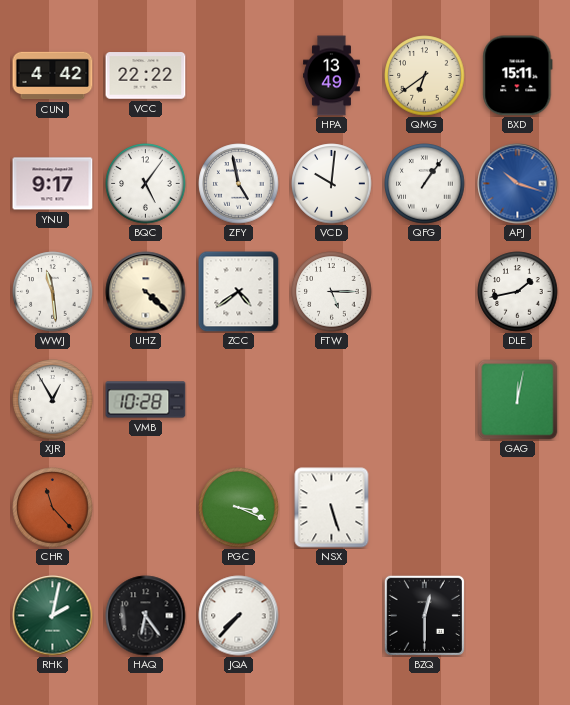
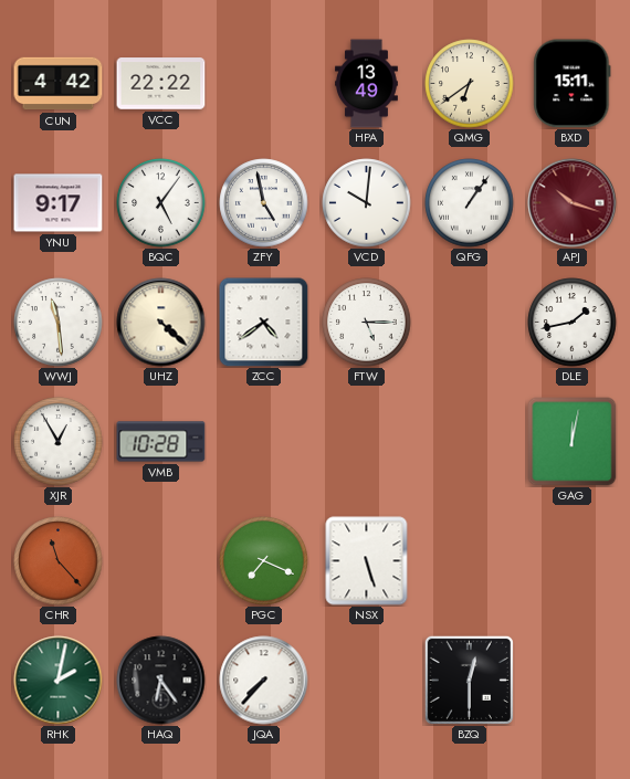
APJ dial: blue -> burgundy (573, 203)
PGC: 3:19 -> 7:19 (264, 561)
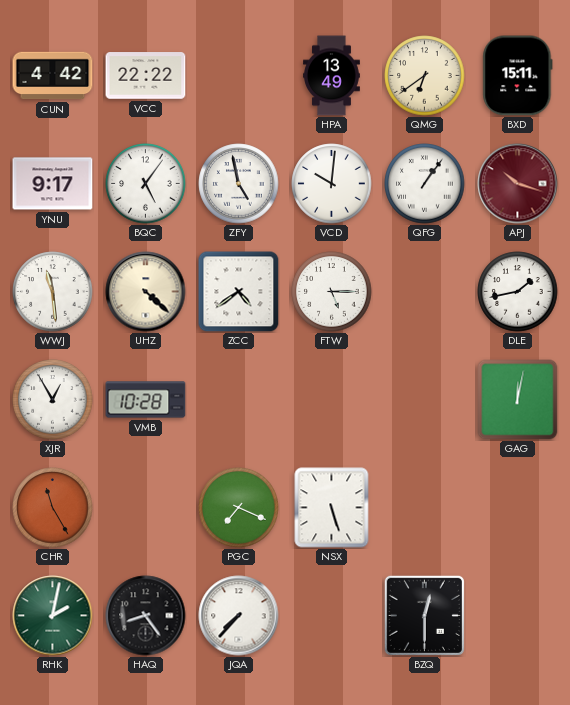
CHR: 11:23 -> 11:25 (53, 508)
HAQ: 6:24 -> 8:24 (146, 616)
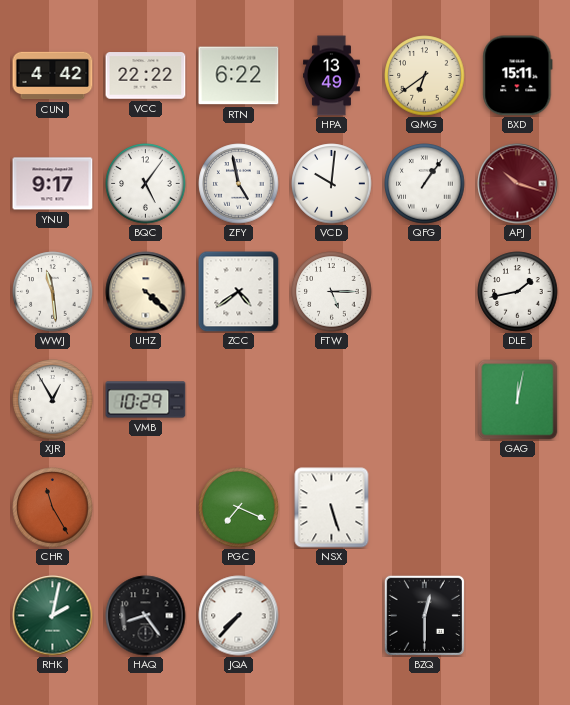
RTN: none -> 6:22 (239, 76)
VMB: 10:28 -> 10:29 (146, 400)
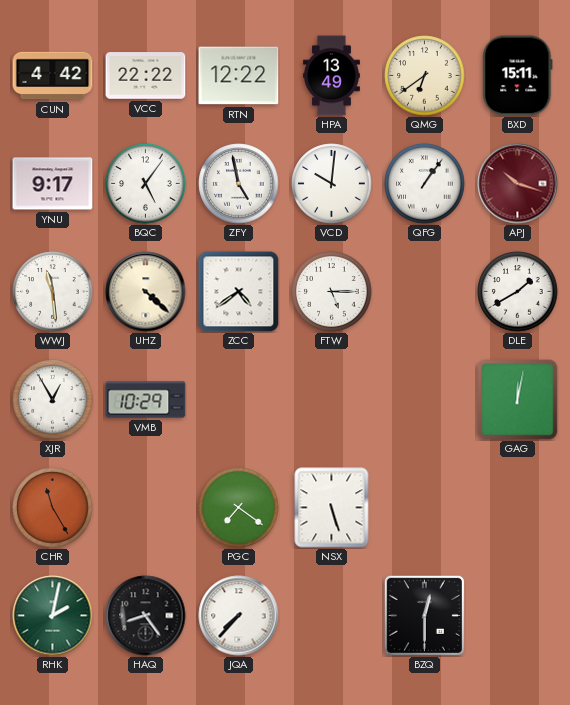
RTN: 6:22 -> 12:22 (239, 76)
DLE: 1:43 -> 1:40 (518, 292)
PGC: 7:19 -> 7:21 (239, 508)
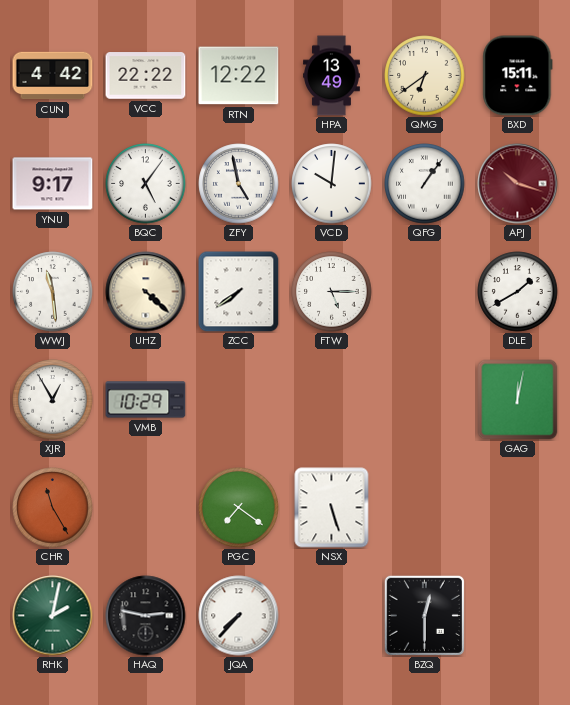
ZCC: 4:39 -> 7:39 (239, 292)
HAQ: 8:24 -> 2:47 (146, 616)
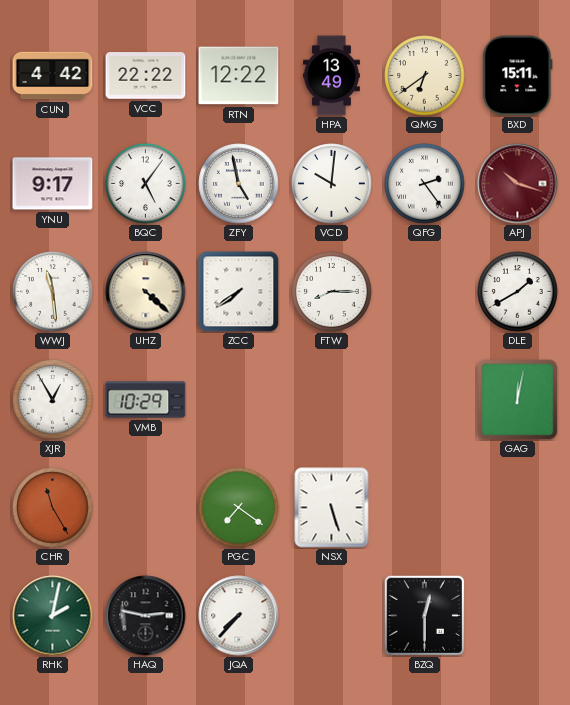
QFG: 1:06 -> 2:24 (425, 184)
FTW: 5:15 -> 8:15 (332, 292)
